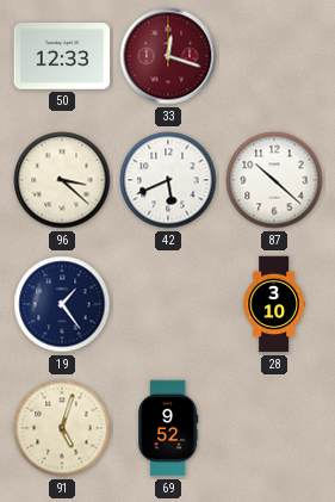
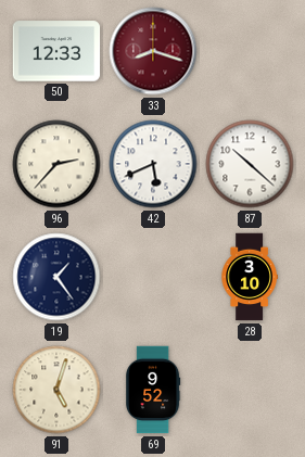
33: 12:18 -> 8:18 (153, 51)
96: 3:22 -> 2:37 (56, 164)
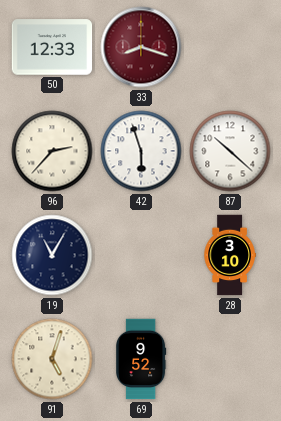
42: 5:41 -> 5:57 (141, 151)
19: 1:24 -> 11:05 (52, 255)
